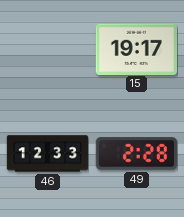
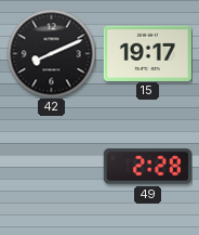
42: none -> 8:11 (51, 53)
46: 12:33 -> none (47, 154)
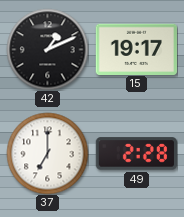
42: 8:11 -> 1:11 (47, 49)
37: none -> 7:00 (47, 153)
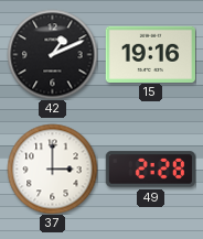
15: 19:17 -> 19:16 (150, 54)
37: 7:00 -> 3:00 (52, 169)
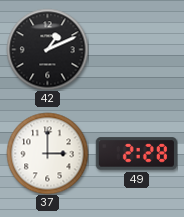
15: 19:16 -> none (150, 54)
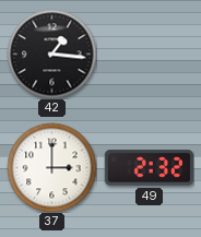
42: 1:11 -> 1:16 (51, 54)
49: 2:28 -> 2:32 (149, 168)
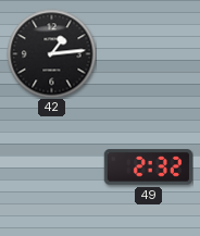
42: 1:16 -> 1:14 (51, 53)
37: 3:00 -> none (51, 167)
